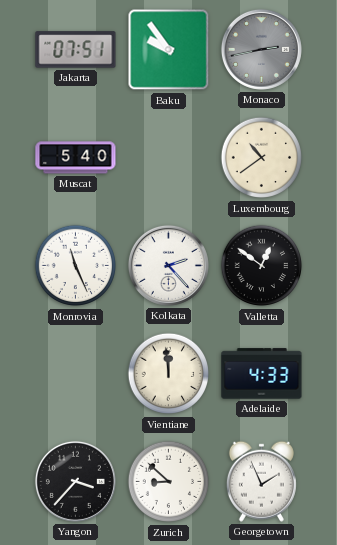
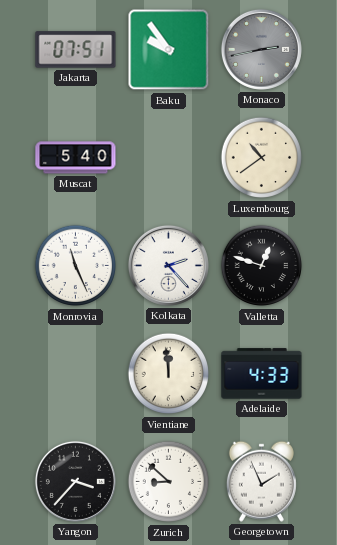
Valletta: 12:51 -> 12:48 (262, 266)
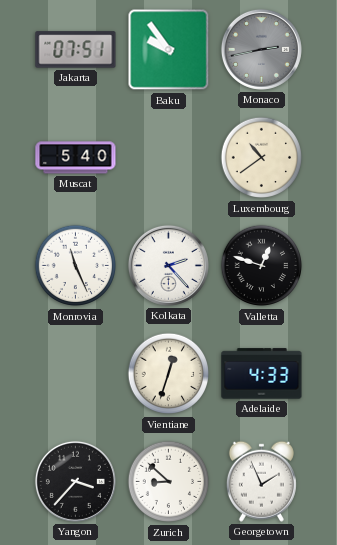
Vientiane: 11:59 -> 12:33 (169, 374)
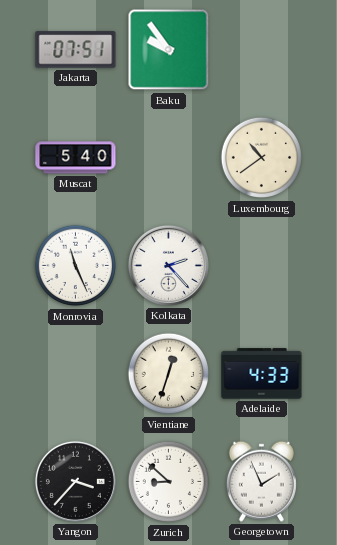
Monaco: 2:43 -> none (261, 49)
Valletta: 12:48 -> none (262, 266)
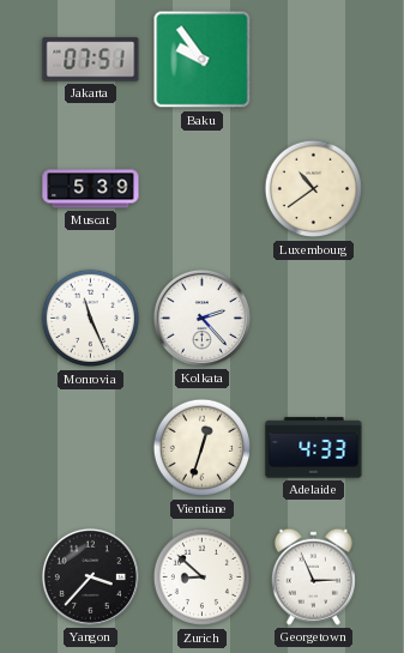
Muscat: 5:40 -> 5:39 (91, 189)
Georgetown: 1:56 -> 2:56 (313, 576)
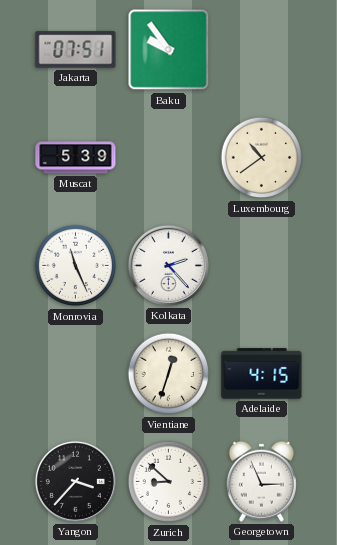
Adelaide: 4:33 -> 4:15 (262, 374)
